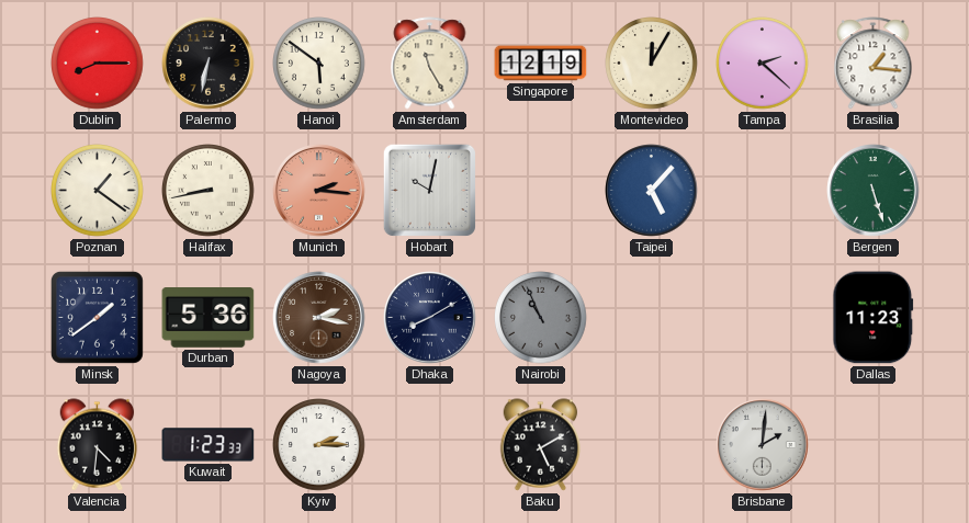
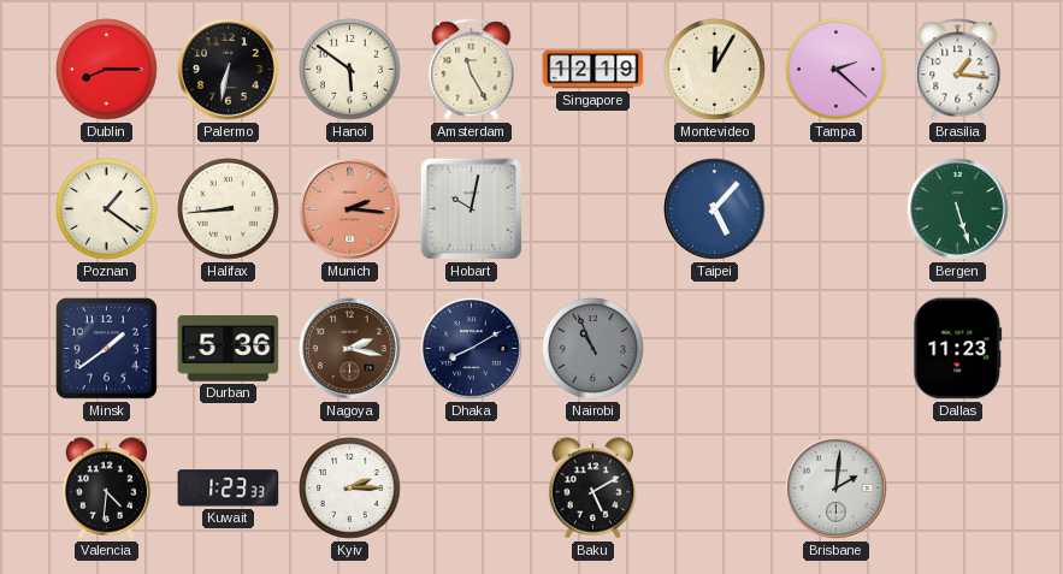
Halifax: 8:43 -> 8:44 (229, 209)
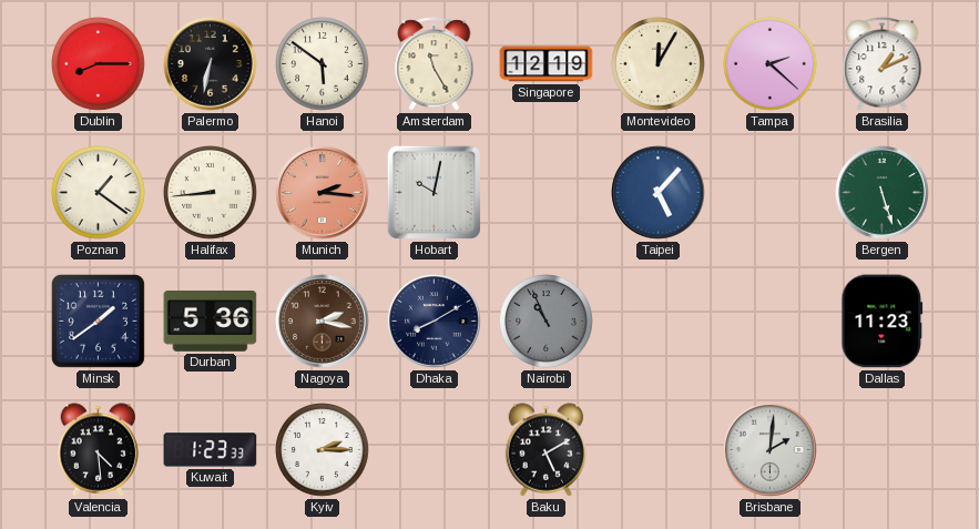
Brasilia: 1:16 -> 1:11 (883, 64)
Valencia: 4:31 -> 4:29 (99, 450)
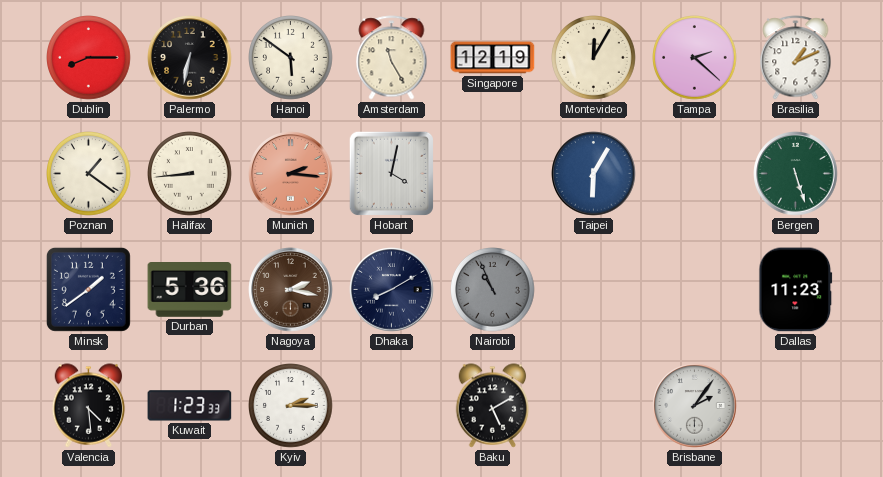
Hobart: 10:02 -> 4:02 (391, 173)
Taipei: 5:07 -> 6:05 (594, 174)
Brisbane: 2:01 -> 2:06 (695, 406)
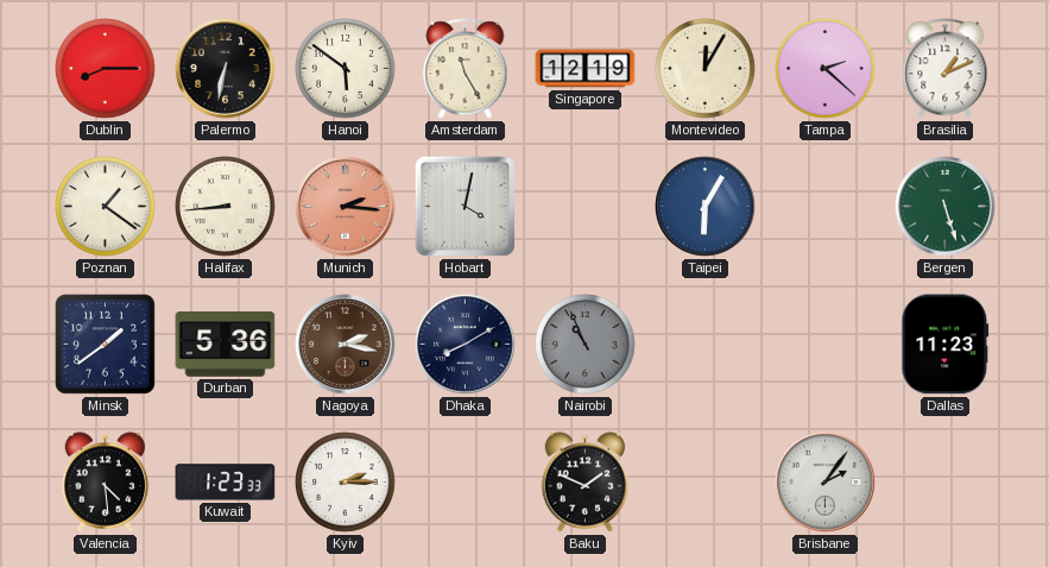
Baku: 5:10 -> 1:49 (586, 483)
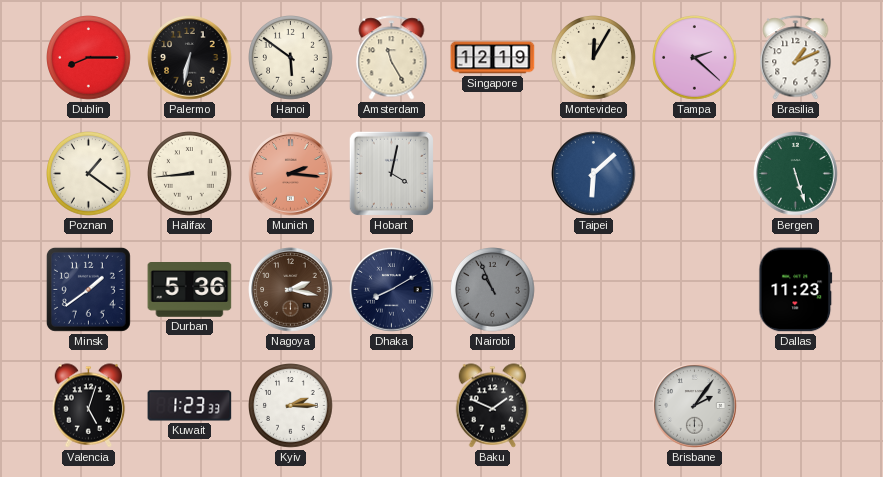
Taipei: 6:05 -> 6:08 (594, 174)
Valencia: 4:29 -> 5:03 (89, 406)
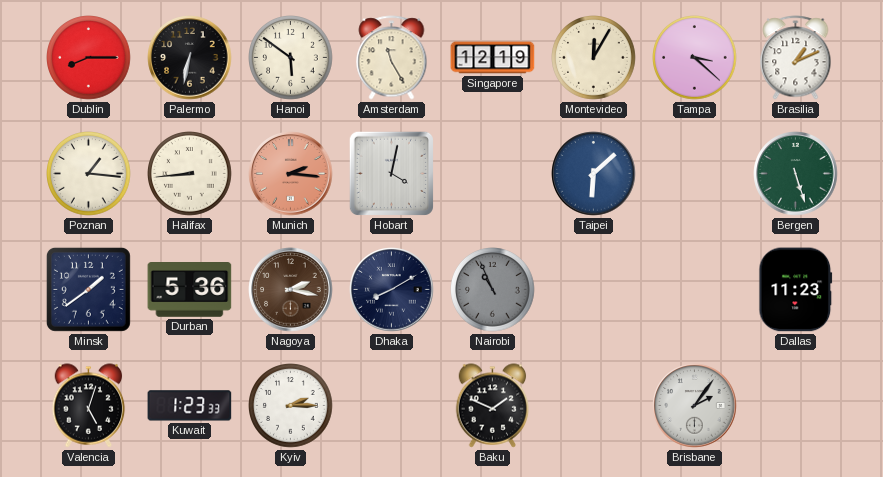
Tampa: 2:22 -> 3:22 (695, 58)
Poznan: 1:21 -> 1:16 (89, 174)
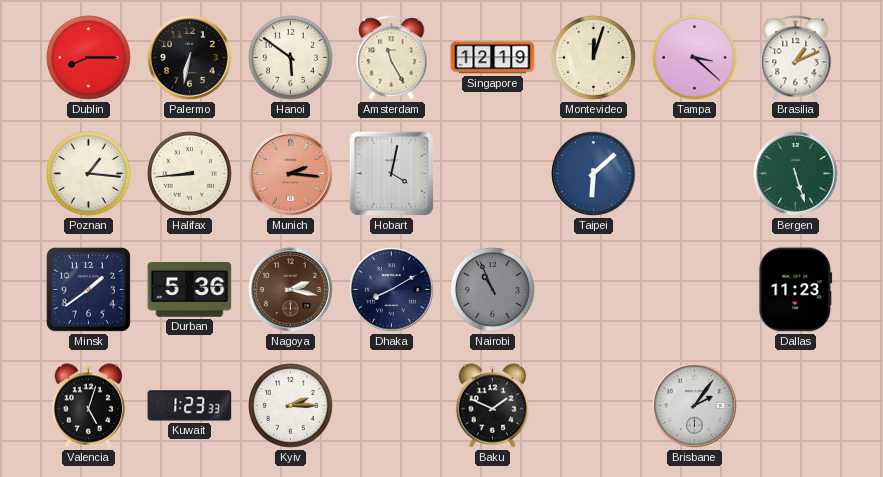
Montevideo: 12:05 -> 12:03 (594, 58)
